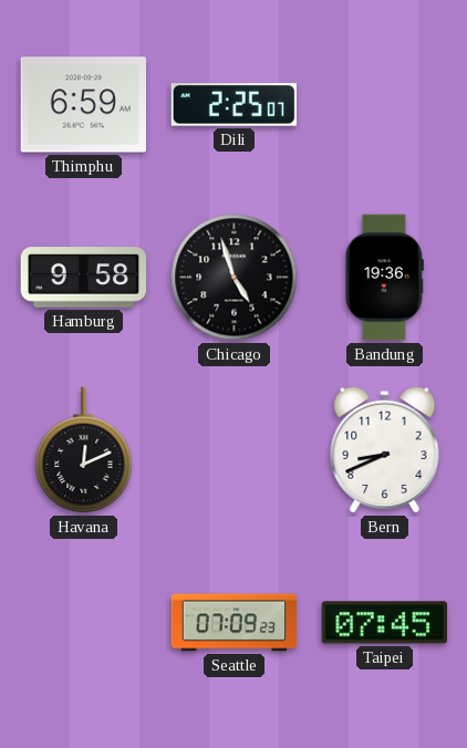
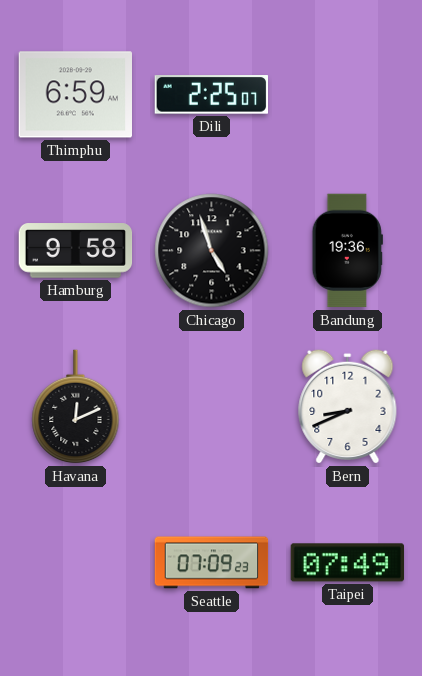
Taipei: 07:45 -> 07:49 (347, 563)
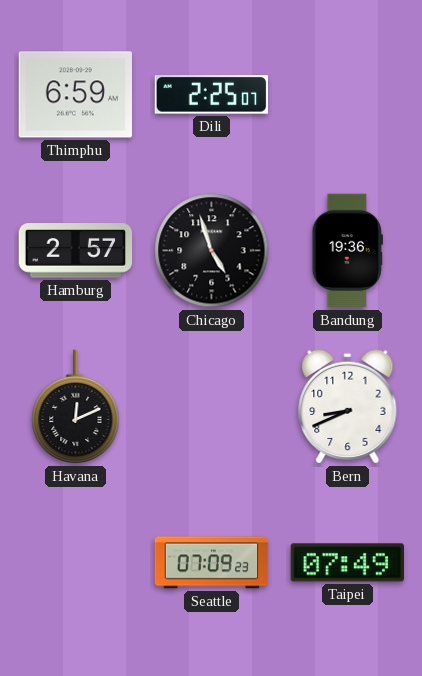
Hamburg: 9:58 -> 2:57 (76, 251)
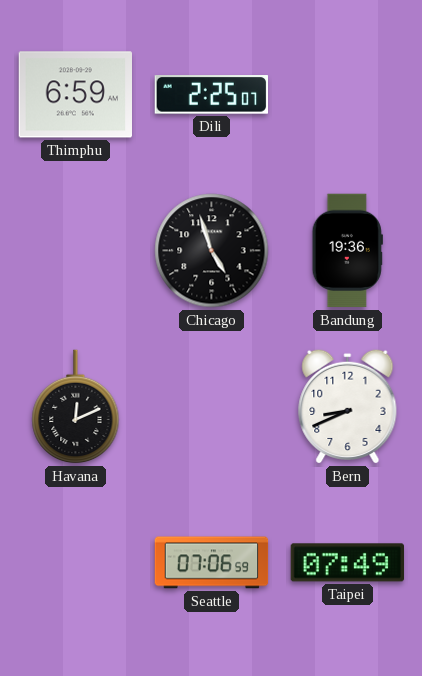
Hamburg: 2:57 -> none (76, 251)
Seattle: 07:09 -> 07:06 (212, 563)
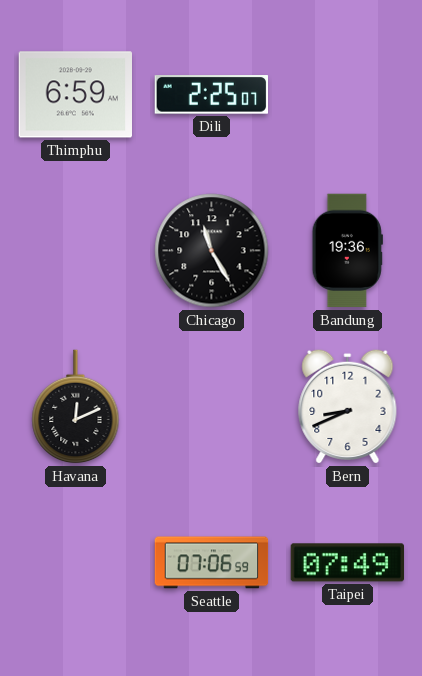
Chicago: 4:57 -> 11:25 (212, 251)
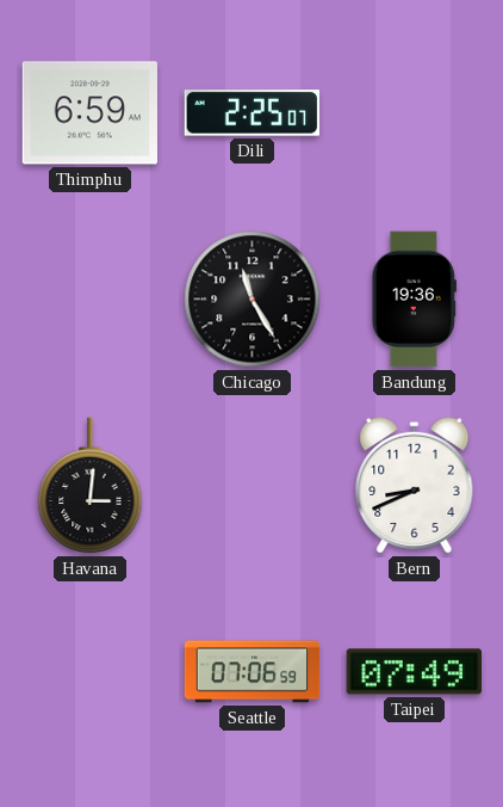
Havana: 12:11 -> 3:01 (91, 486)
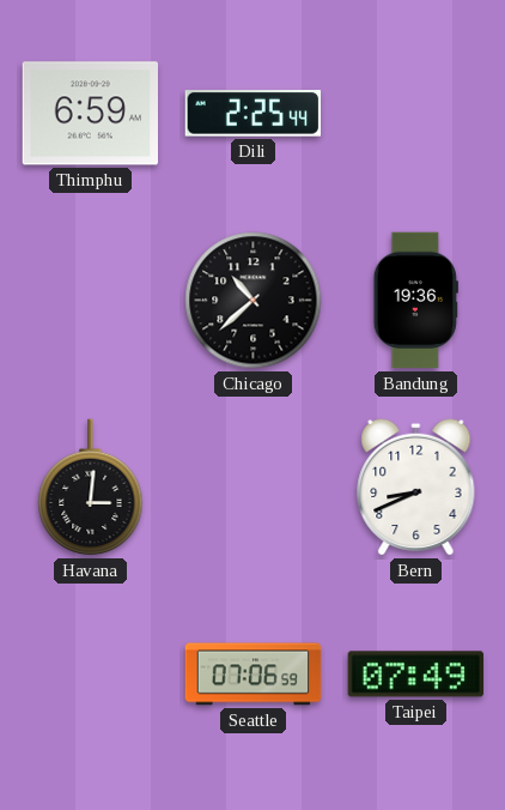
Dili: 2:25:07 -> 2:25:44 (252, 114)
Chicago: 11:25 -> 10:38 (254, 301)
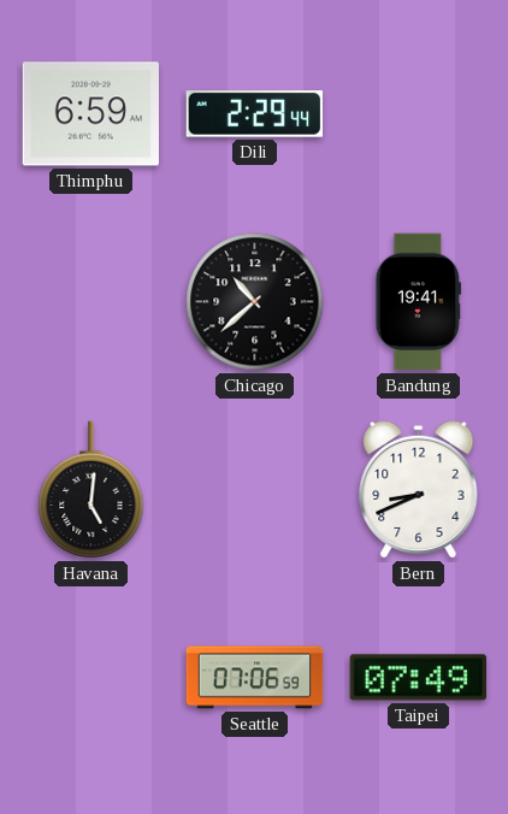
Dili: 2:25 -> 2:29 (254, 114)
Bandung: 19:36 -> 19:41 (418, 302)
Havana: 3:01 -> 5:01 (91, 490)
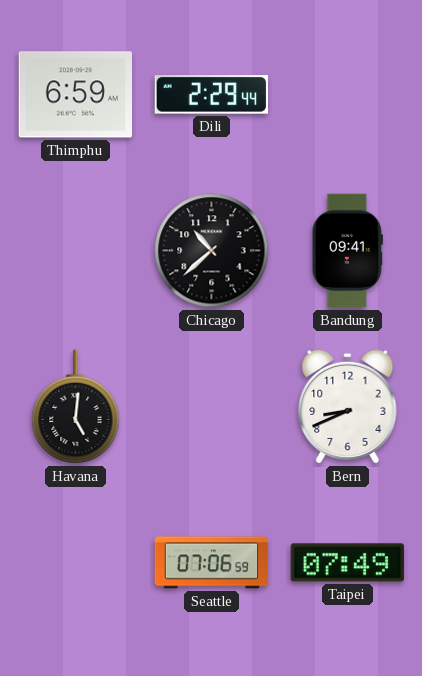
Bandung: 19:41 -> 09:41 (347, 251)
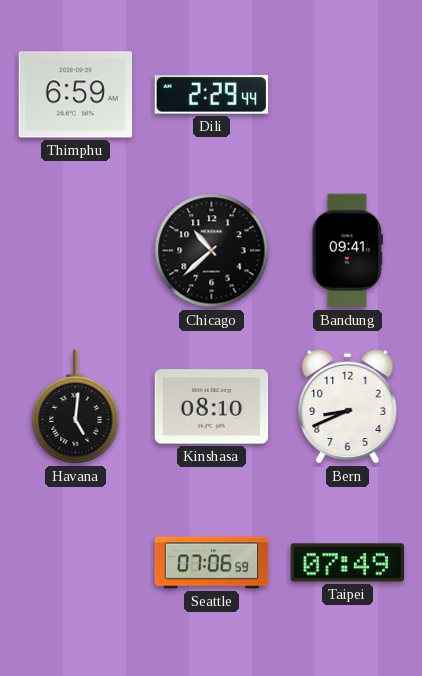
Kinshasa: none -> 08:10 (212, 407)
